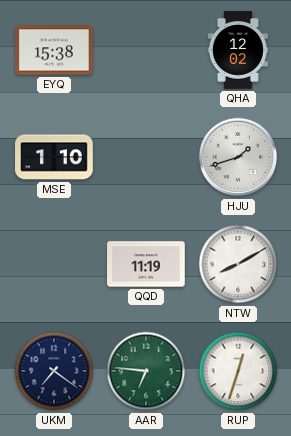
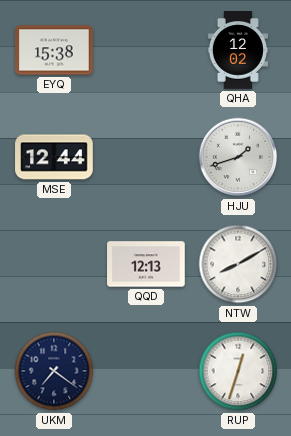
MSE: 1:10 -> 12:44 (54, 157)
QQD: 11:19 -> 12:13 (146, 264)
AAR: 6:46 -> none (146, 371)
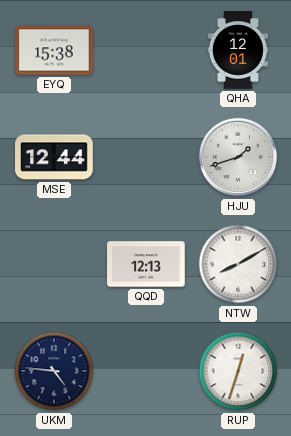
QHA: 12:02 -> 12:01 (238, 50)
UKM: 7:21 -> 4:46 (54, 371)
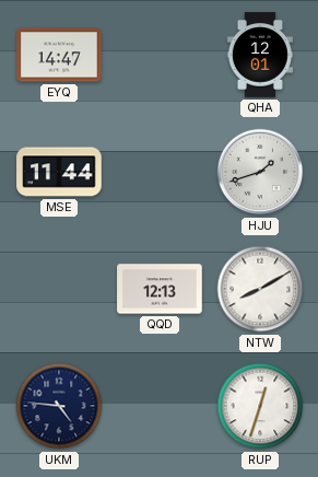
EYQ: 15:38 -> 14:47 (59, 55)
MSE: 12:44 -> 11:44 (59, 172)
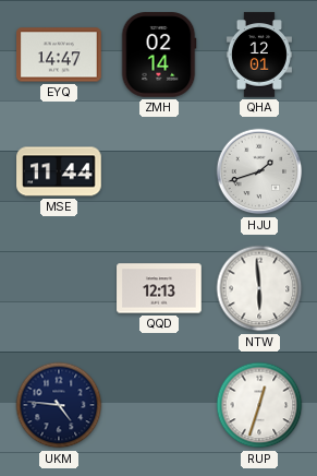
ZMH: none -> 02:14 (159, 55)
NTW: 8:10 -> 5:59 (259, 288)
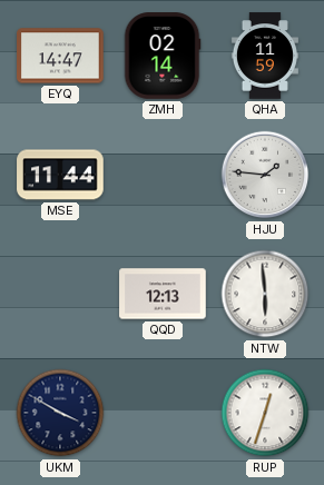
QHA: 12:01 -> 11:59 (265, 56)
HJU: 1:42 -> 1:46 (265, 175)
UKM: 4:46 -> 3:50 (60, 413)
